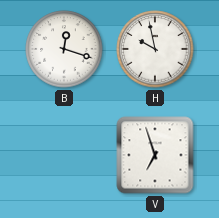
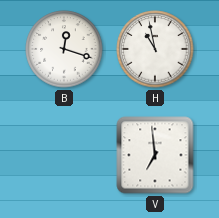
H: 9:58 -> 10:58 (155, 49)
V: 6:57 -> 6:59 (155, 155)
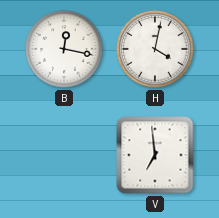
B: 12:18 -> 12:17 (64, 49)
H: 10:58 -> 4:02 (155, 49)
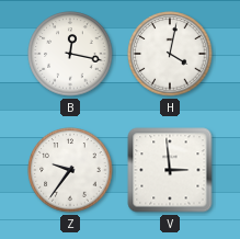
Z: none -> 9:36 (70, 170)
V: 6:59 -> 2:59 (170, 170)
